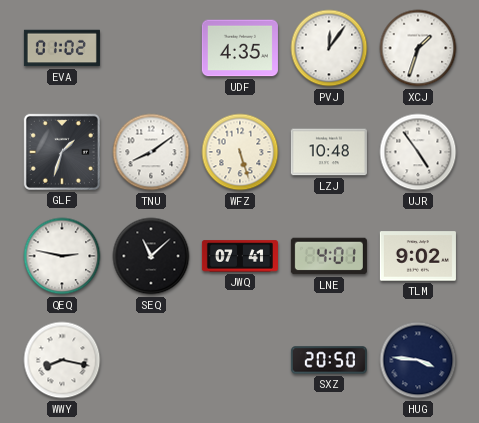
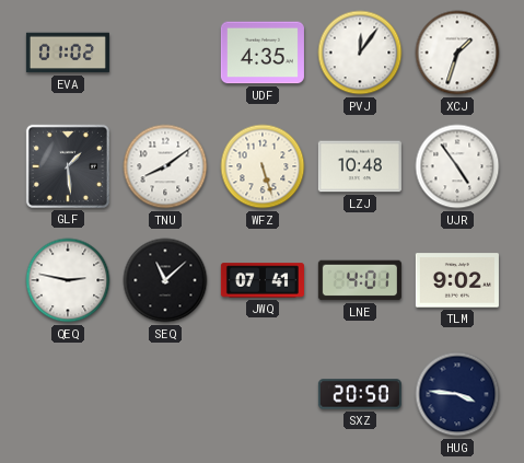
GLF: 1:33 -> 1:29 (68, 166)
WWY: 8:17 -> none (62, 360)
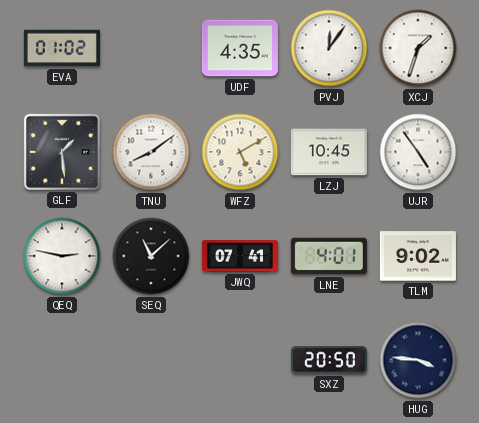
WFZ: 5:27 -> 5:10 (240, 152)
LZJ: 10:48 -> 10:45 (329, 152)
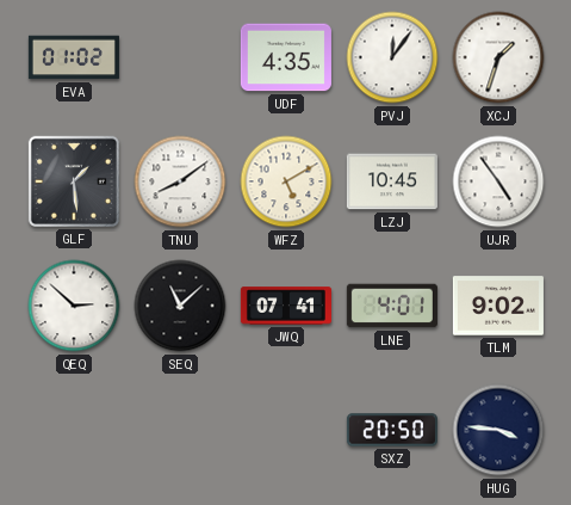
QEQ: 2:47 -> 2:52 (74, 306)
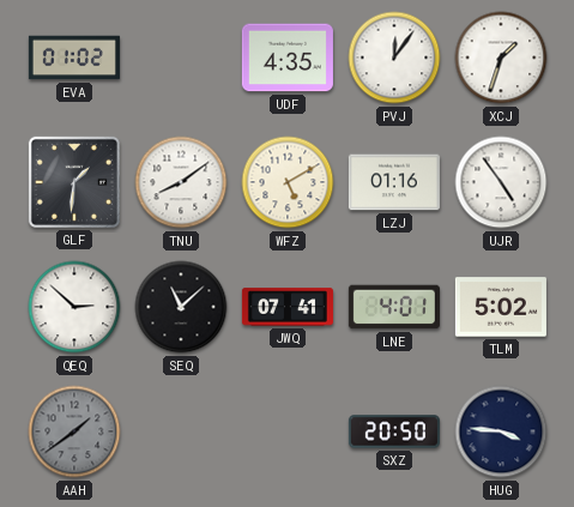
GLF: 1:29 -> 1:31 (74, 182)
LZJ: 10:45 -> 01:16 (394, 182)
TLM: 9:02 -> 5:02 (501, 307)
AAH: none -> 1:39 (74, 431)
